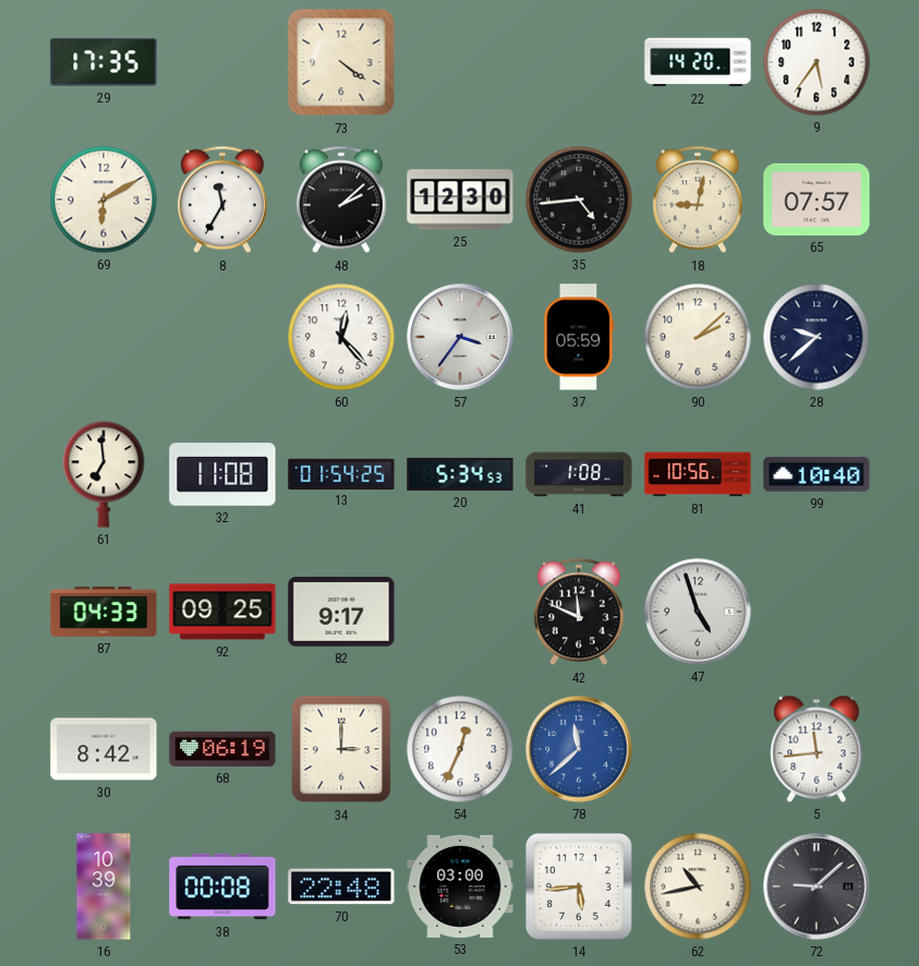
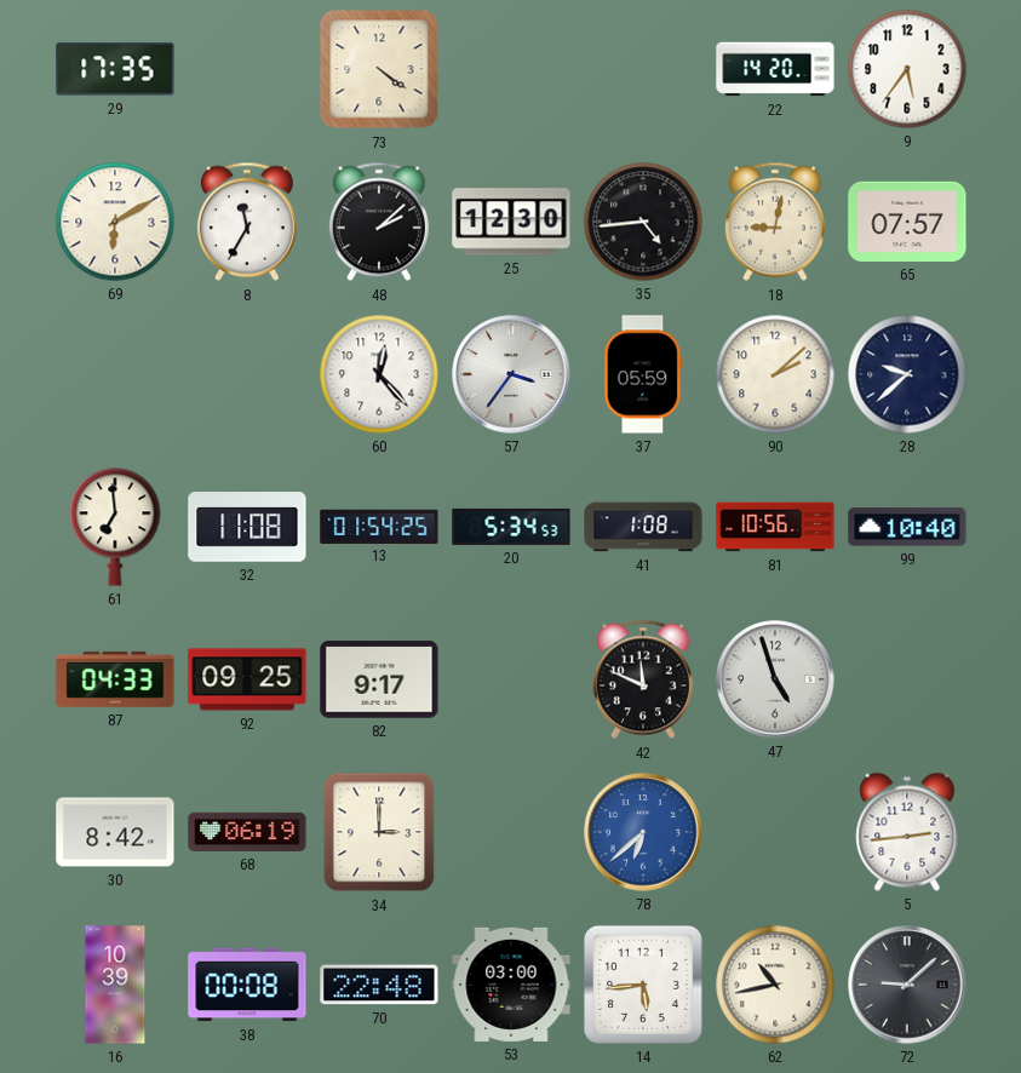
54: 12:34 -> none (460, 749)
78: 11:38 -> 6:38 (643, 832)
5: 11:44 -> 2:44 (907, 832)
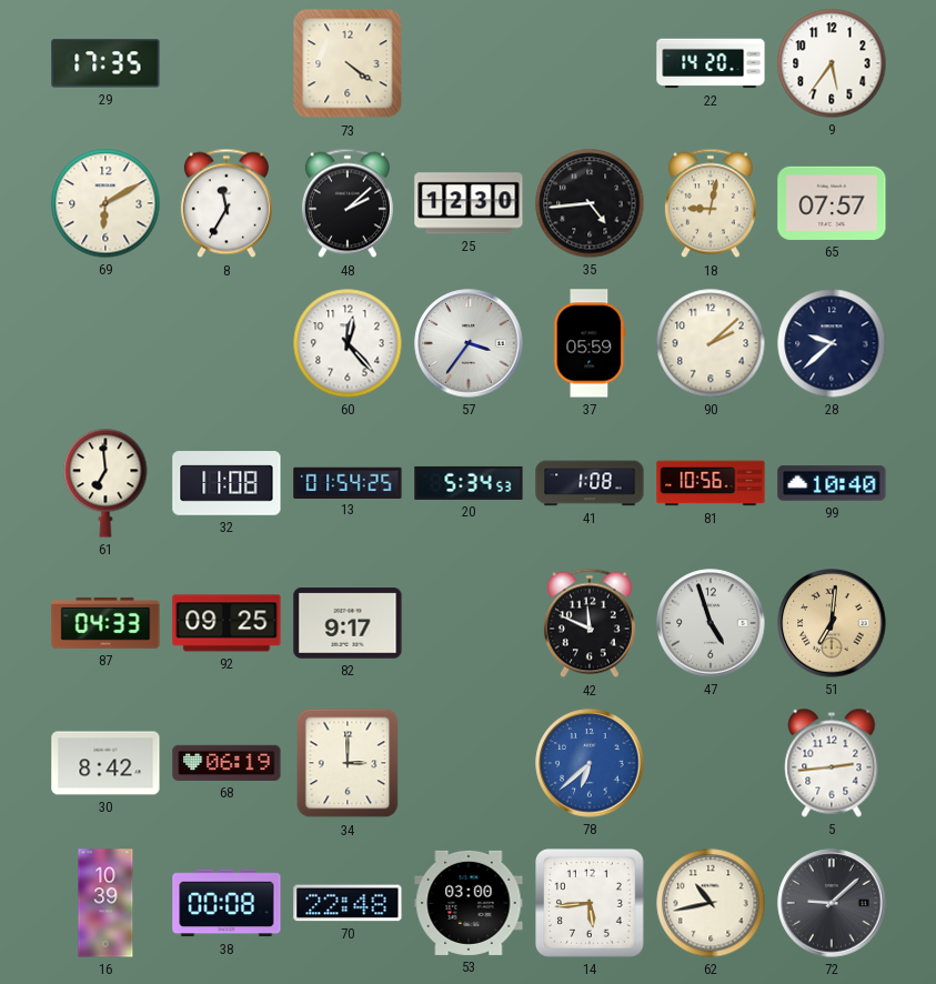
51: none -> 7:01 (832, 623)
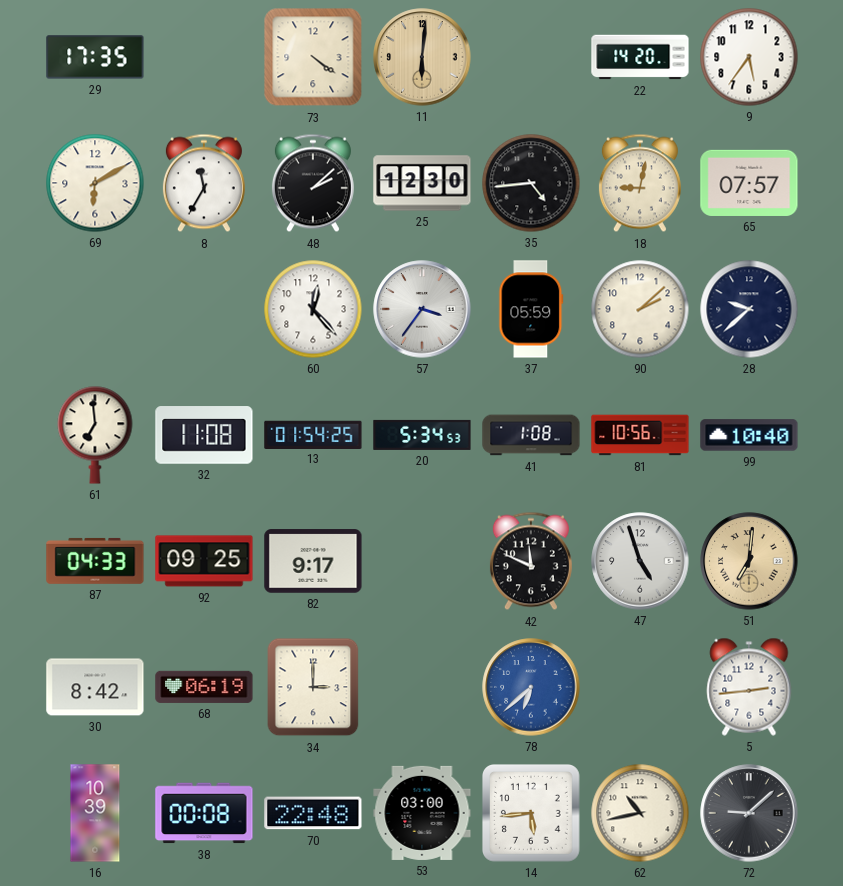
11: none -> 6:01 (422, 57)
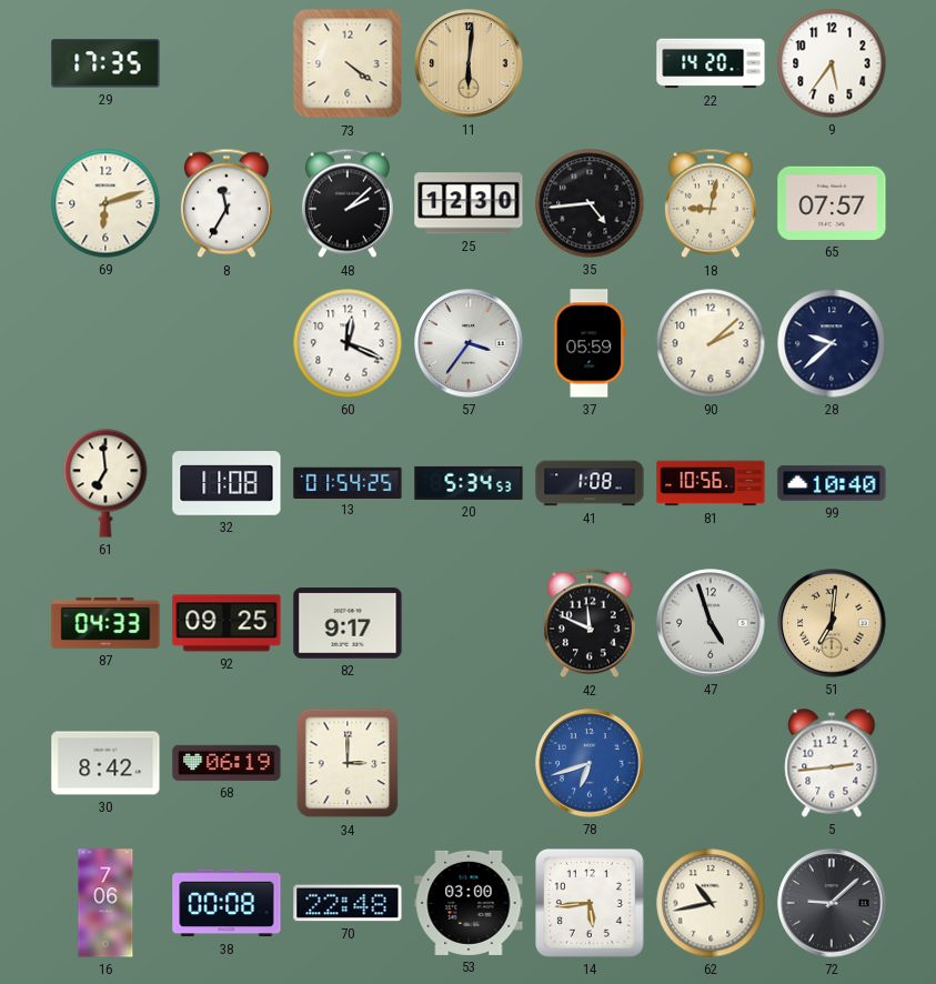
69: 6:10 -> 6:12 (105, 203)
60: 12:23 -> 12:19 (348, 343)
78: 6:38 -> 6:42 (590, 763)
16: 10:39 -> 7:06 (105, 903)
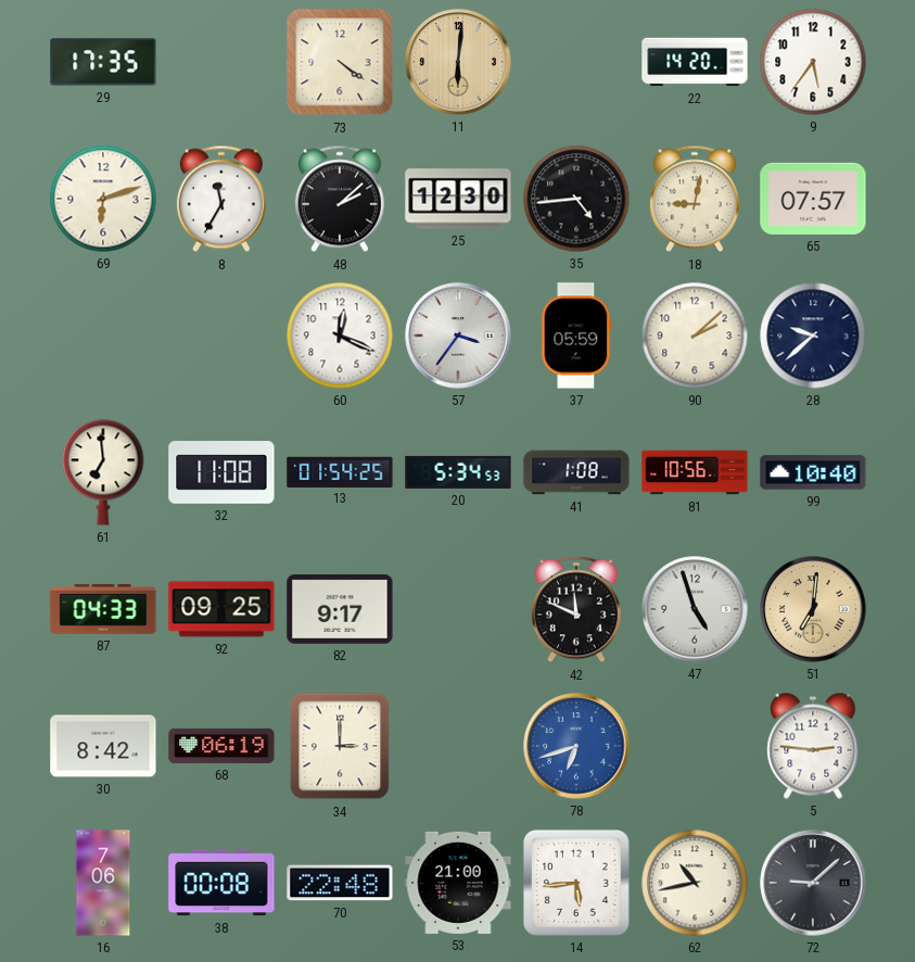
5: 2:44 -> 2:46 (813, 746)
53: 03:00 -> 21:00 (458, 883)
